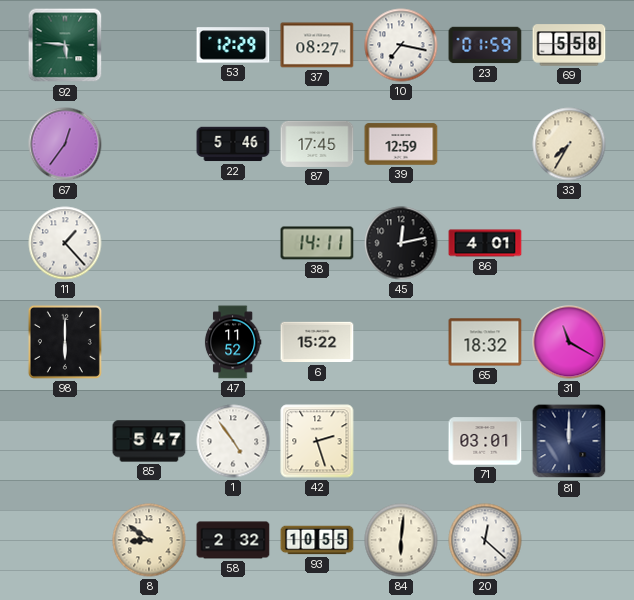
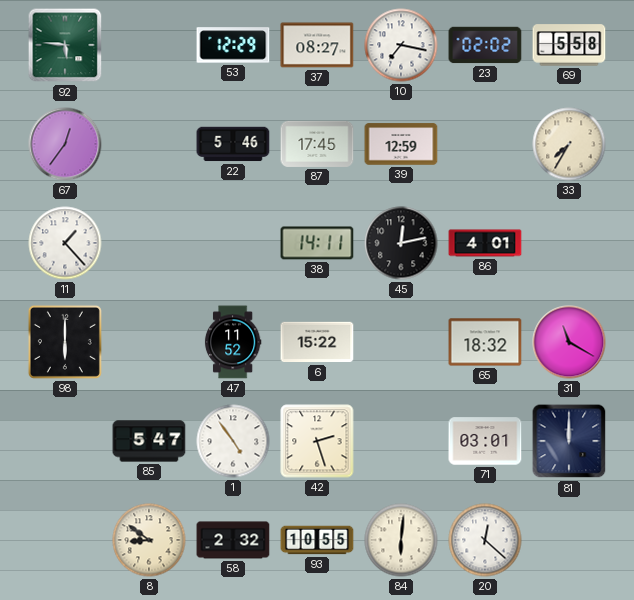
23: 01:59 -> 02:02 (485, 45)
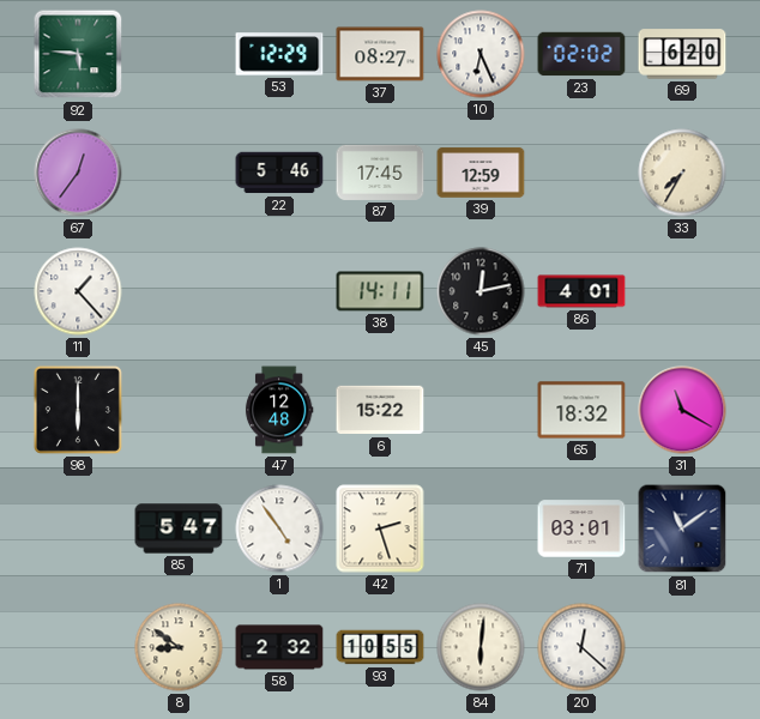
10: 7:17 -> 6:26 (481, 54)
69: 5:58 -> 6:20 (682, 54)
47: 11:52 -> 12:48 (279, 410)
81: 12:00 -> 11:09 (682, 528)
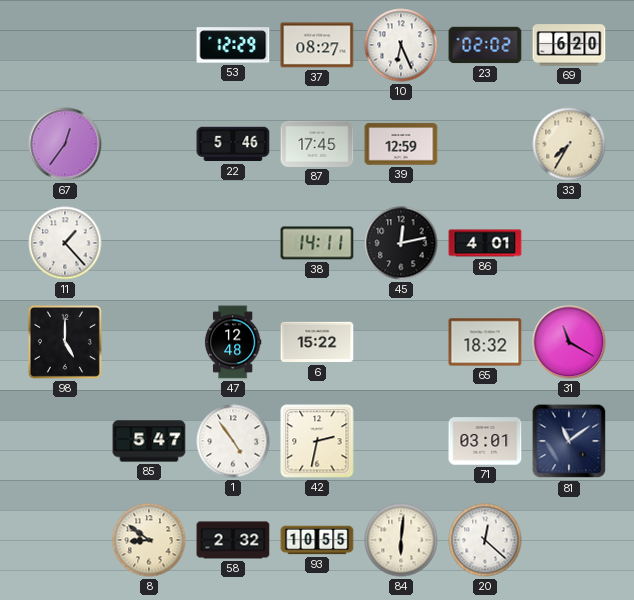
92: 5:46 -> none (78, 54)
98: 6:00 -> 5:00 (65, 342)
42: 2:27 -> 2:32 (317, 441)
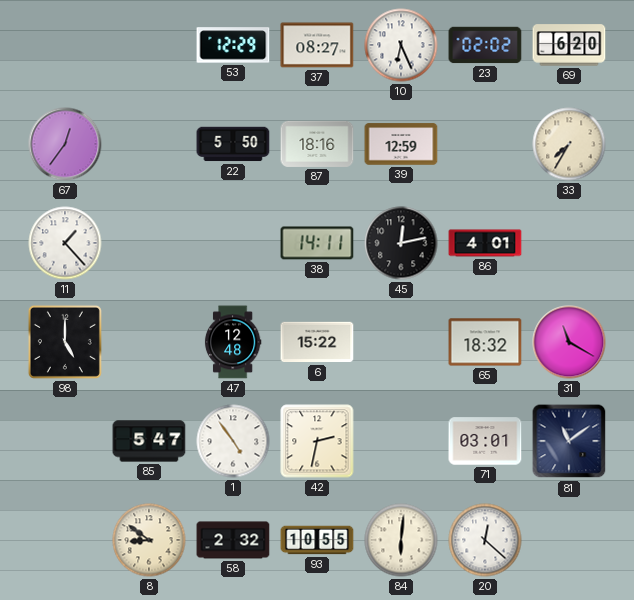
22: 5:46 -> 5:50 (233, 144)
87: 17:45 -> 18:16 (317, 144)
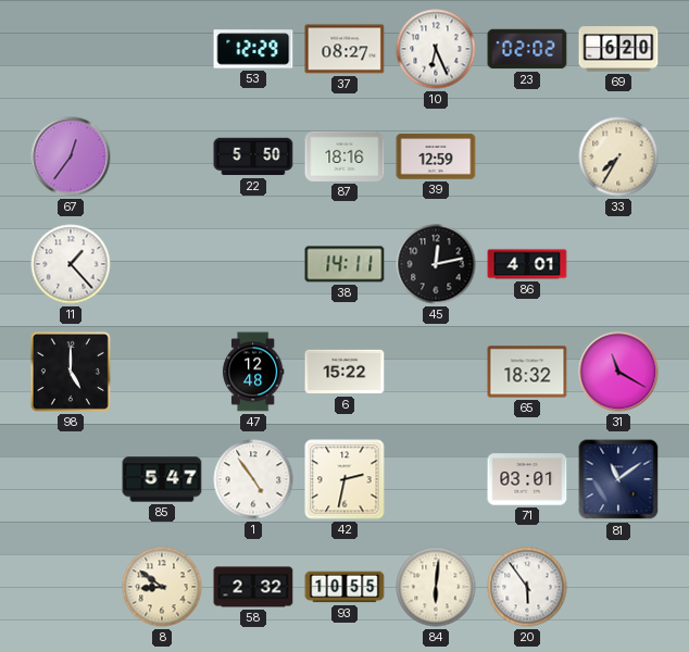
20: 12:22 -> 5:54 (527, 587)
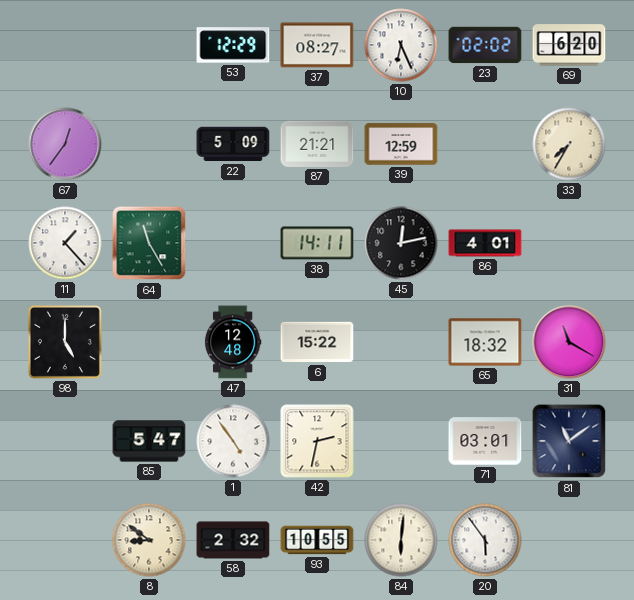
22: 5:50 -> 5:09 (233, 144)
87: 18:16 -> 21:21 (317, 144)
64: none -> 11:25 (149, 243)
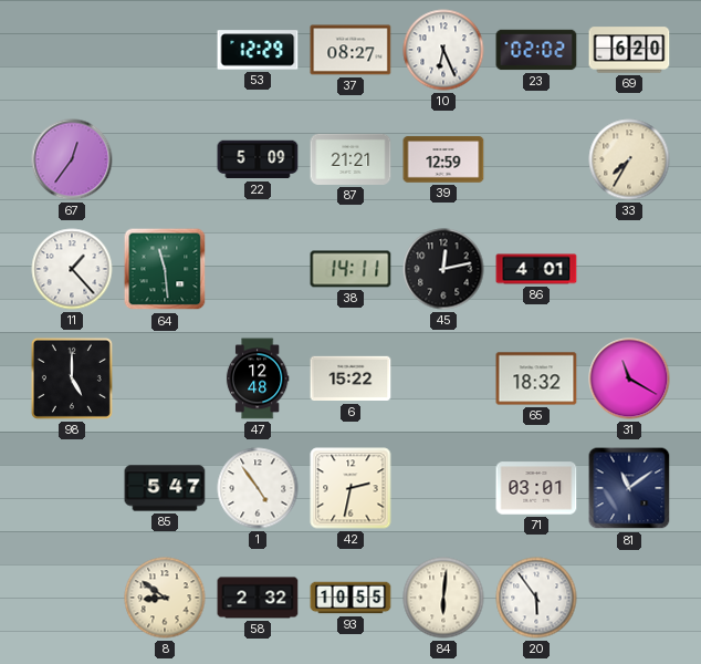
64: 11:25 -> 11:29 (165, 269)
